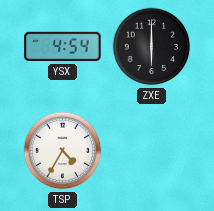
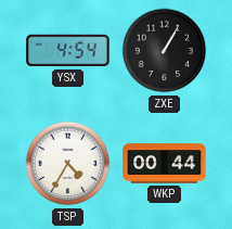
ZXE: 6:00 -> 1:05 (165, 51)
WKP: none -> 00:44 (165, 164)
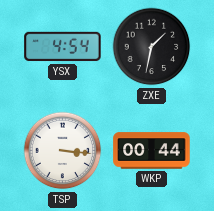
ZXE: 1:05 -> 1:32 (152, 47)
TSP: 4:35 -> 3:16 (63, 151)
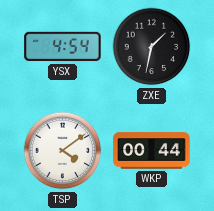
TSP: 3:16 -> 4:09 (63, 151)
